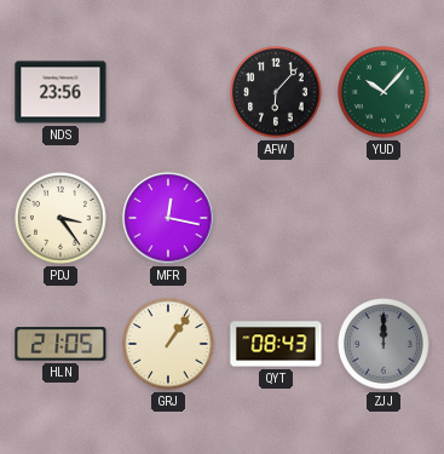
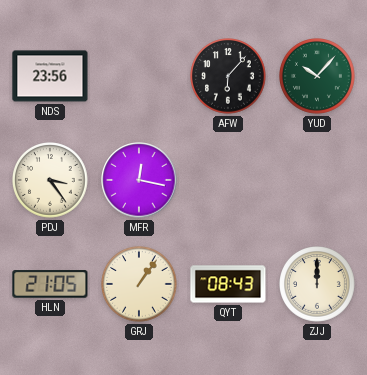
ZJJ dial: grey -> cream (318, 285)
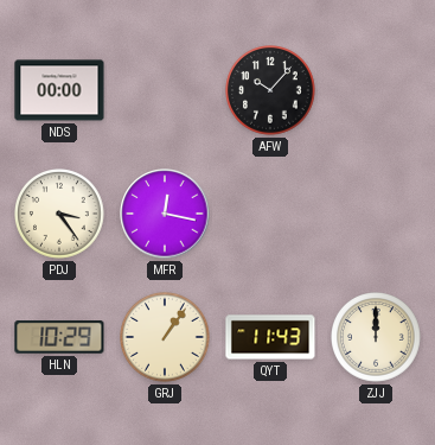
NDS: 23:56 -> 00:00 (59, 90)
AFW: 6:07 -> 10:07 (271, 91)
YUD: 10:07 -> none (318, 77)
HLN: 21:05 -> 10:29 (59, 337)
QYT: 08:43 -> 11:43 (270, 337)
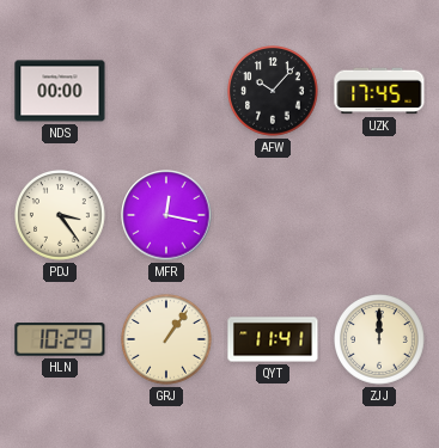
UZK: none -> 17:45 (379, 91)
QYT: 11:43 -> 11:41 (273, 339)
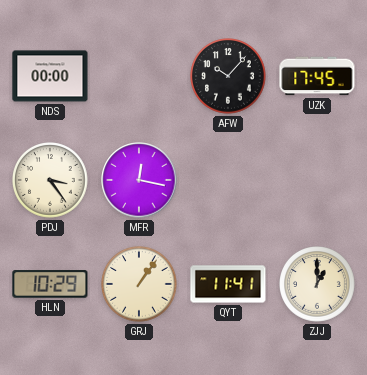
ZJJ: 12:00 -> 1:00 (318, 285)
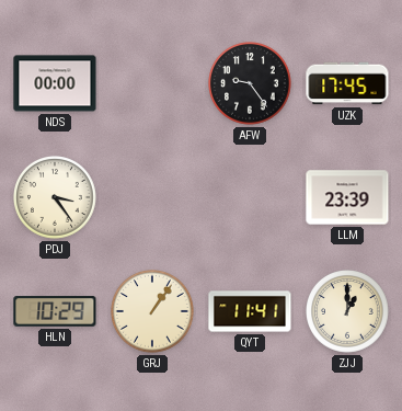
AFW: 10:07 -> 9:24 (251, 84)
MFR: 12:17 -> none (139, 180)
LLM: none -> 23:39 (347, 197)
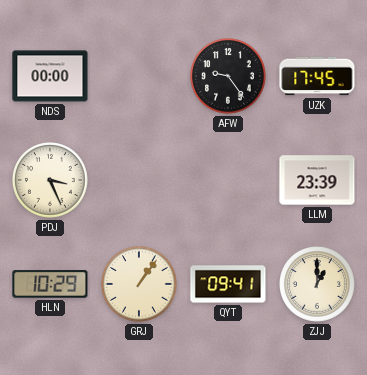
PDJ: 3:24 -> 3:26 (51, 181)
QYT: 11:41 -> 09:41 (228, 284)
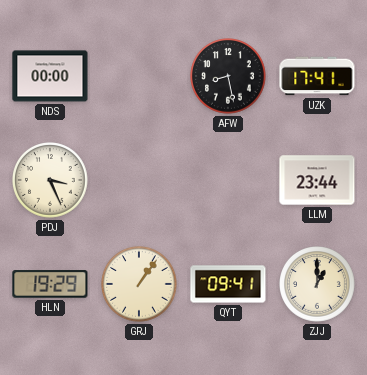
AFW: 9:24 -> 8:28 (229, 77)
UZK: 17:45 -> 17:41 (317, 76)
LLM: 23:39 -> 23:44 (317, 180)
HLN: 10:29 -> 19:29 (50, 284)
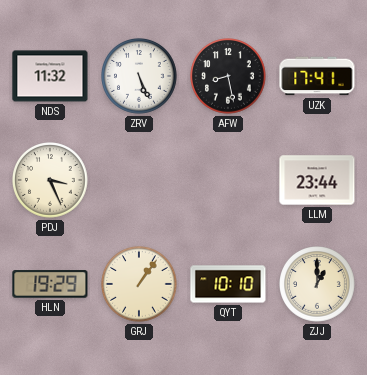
NDS: 00:00 -> 11:32 (50, 76)
ZRV: none -> 5:26 (140, 77)
QYT: 09:41 -> 10:10 (228, 284)
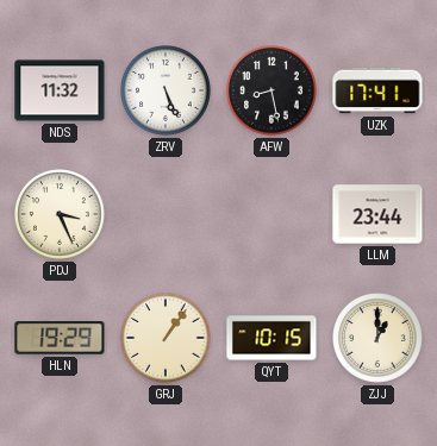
QYT: 10:10 -> 10:15 (271, 338)
